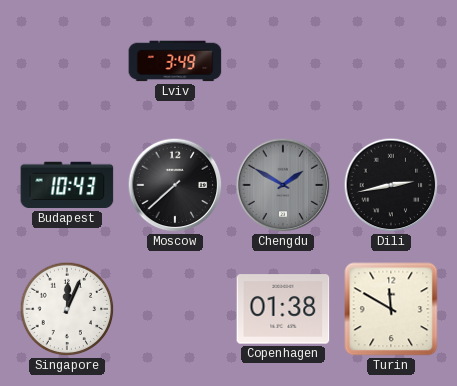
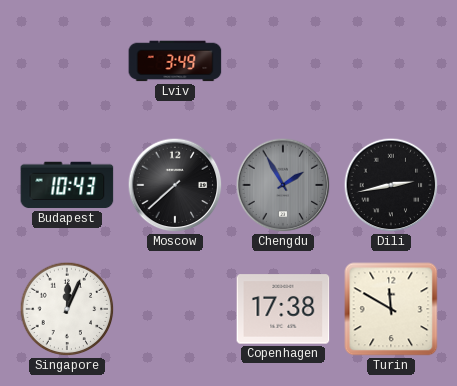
Chengdu: 1:50 -> 1:55 (283, 185)
Copenhagen: 01:38 -> 17:38 (283, 309)
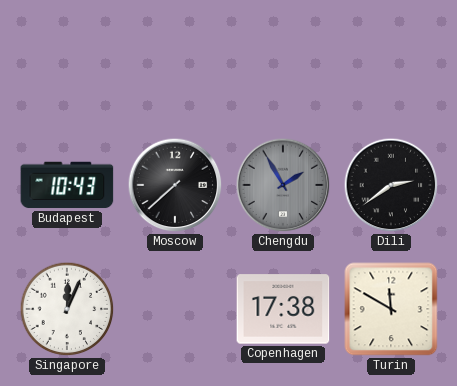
Lviv: 3:49 -> none (175, 61)
Dili: 2:43 -> 2:39 (391, 185)
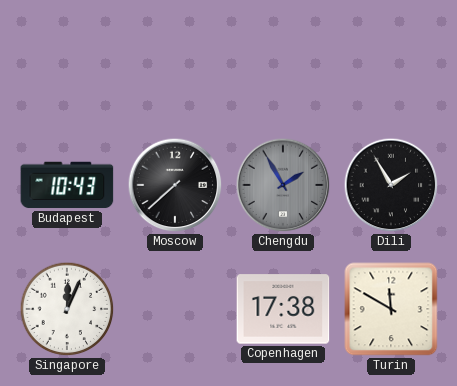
Dili: 2:39 -> 1:55 (391, 185)
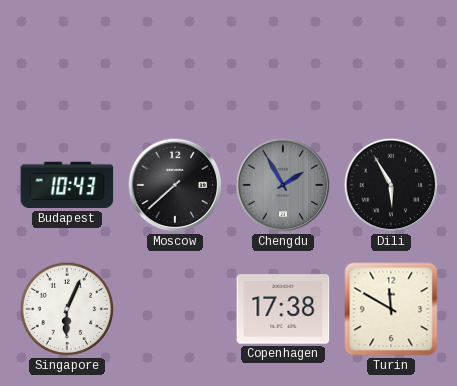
Dili: 1:55 -> 5:55 (391, 185)
Singapore: 12:04 -> 6:04 (67, 309)
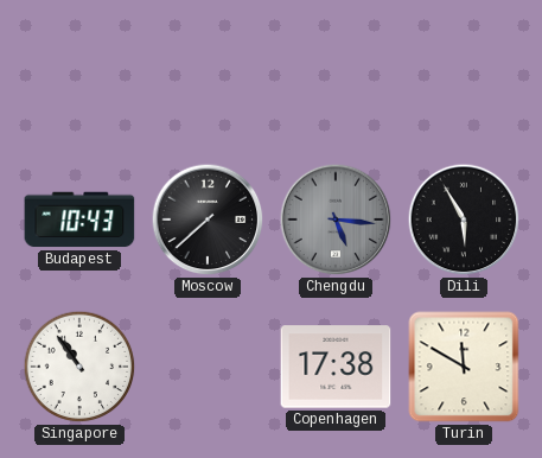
Chengdu: 1:55 -> 5:16 (336, 220)
Singapore: 6:04 -> 10:54 (79, 367)
